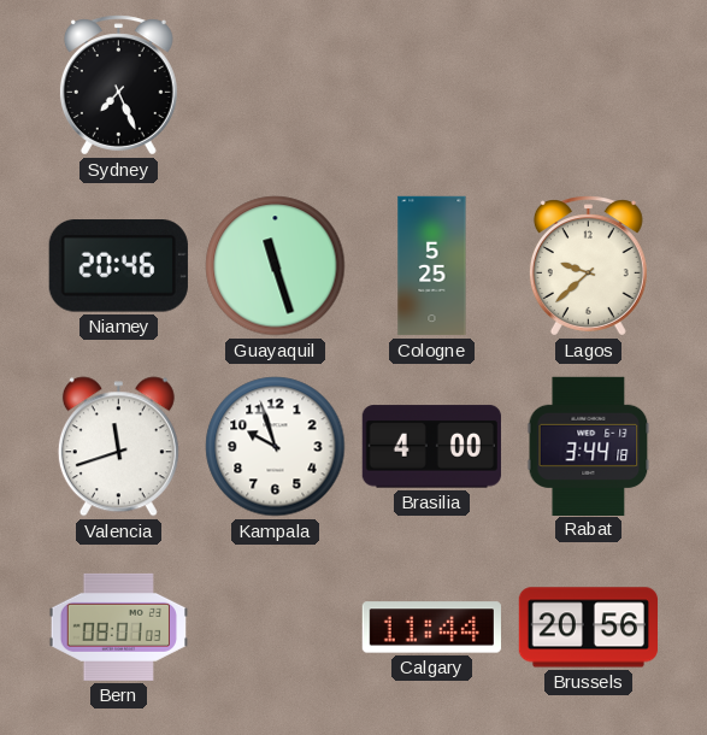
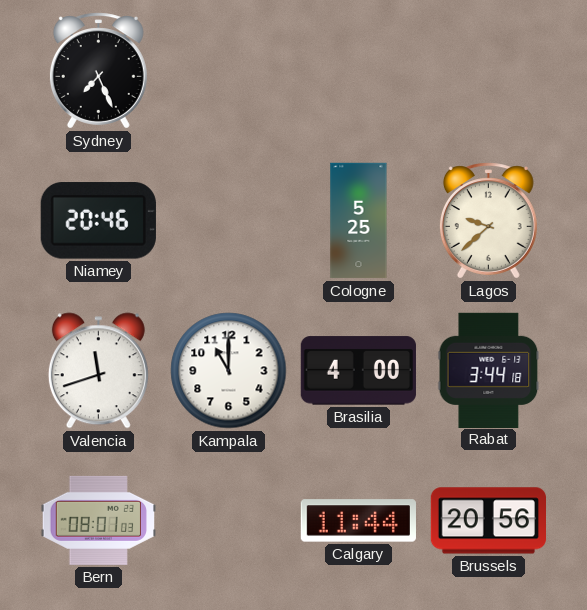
Guayaquil: 11:27 -> none (276, 266)
Kampala: 9:57 -> 11:00 (229, 371)
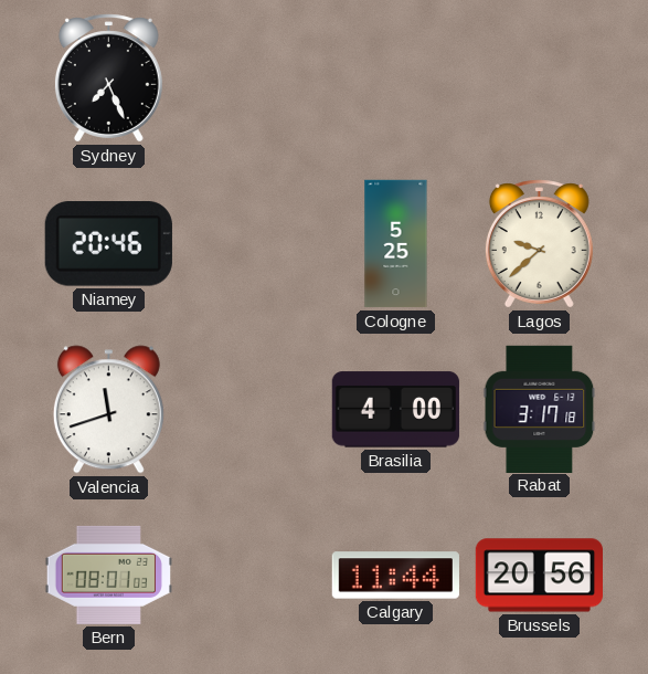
Kampala: 11:00 -> none (229, 371)
Rabat: 3:44 -> 3:17 (540, 409)
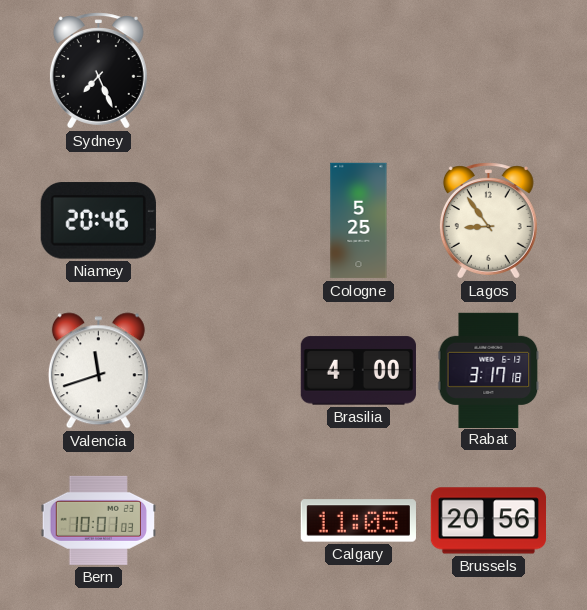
Lagos: 9:38 -> 8:54 (488, 221)
Bern: 08:01 -> 10:01 (98, 520)
Calgary: 11:44 -> 11:05 (358, 521)
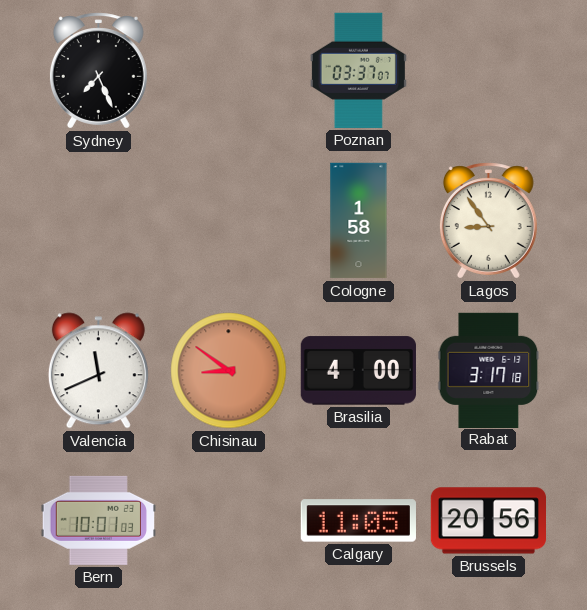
Poznan: none -> 03:37 (358, 70)
Niamey: 20:46 -> none (98, 221)
Cologne: 5:25 -> 1:58 (359, 221)
Valencia: 11:42 -> 11:41 (98, 371)
Chisinau: none -> 8:51 (229, 371)
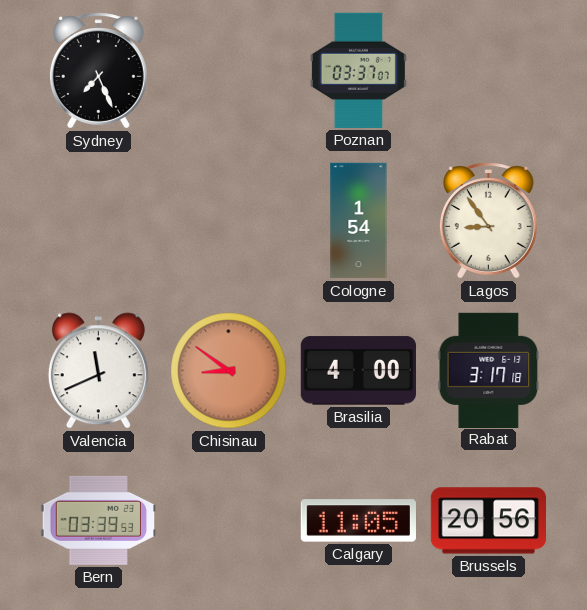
Cologne: 1:58 -> 1:54 (359, 221)
Bern: 10:01 -> 03:39 (98, 520)
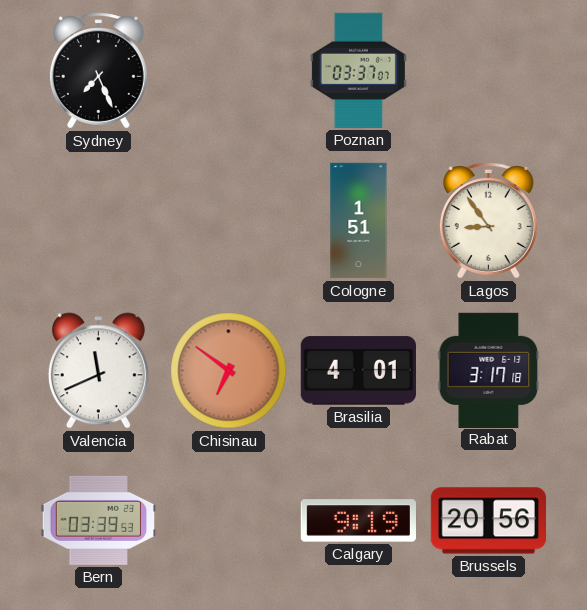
Cologne: 1:54 -> 1:51 (359, 221)
Chisinau: 8:51 -> 6:51 (229, 371)
Brasilia: 4:00 -> 4:01 (358, 371)
Calgary: 11:05 -> 9:19 (358, 521)
